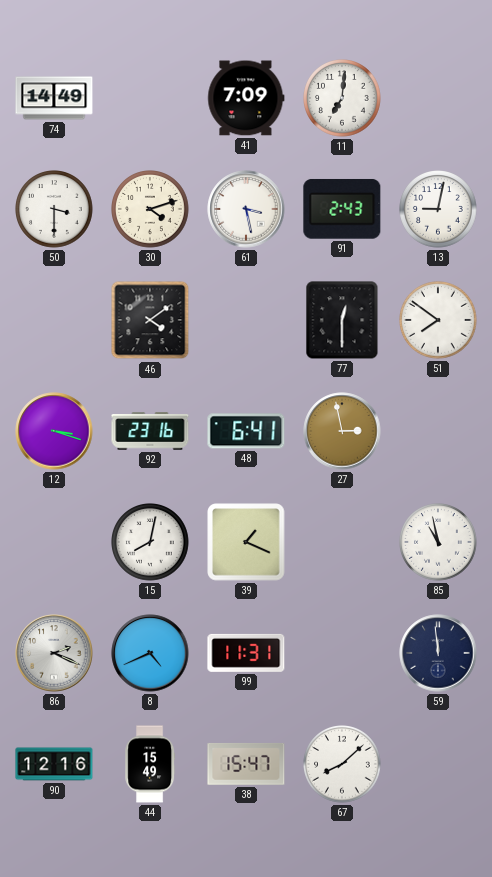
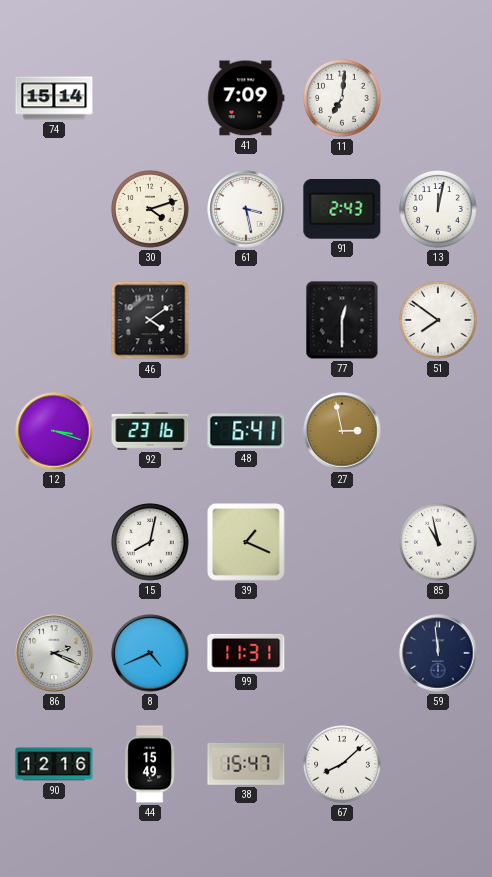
74: 14:49 -> 15:14 (54, 98)
50: 3:30 -> none (54, 209)
13: 9:02 -> 12:02 (438, 209)
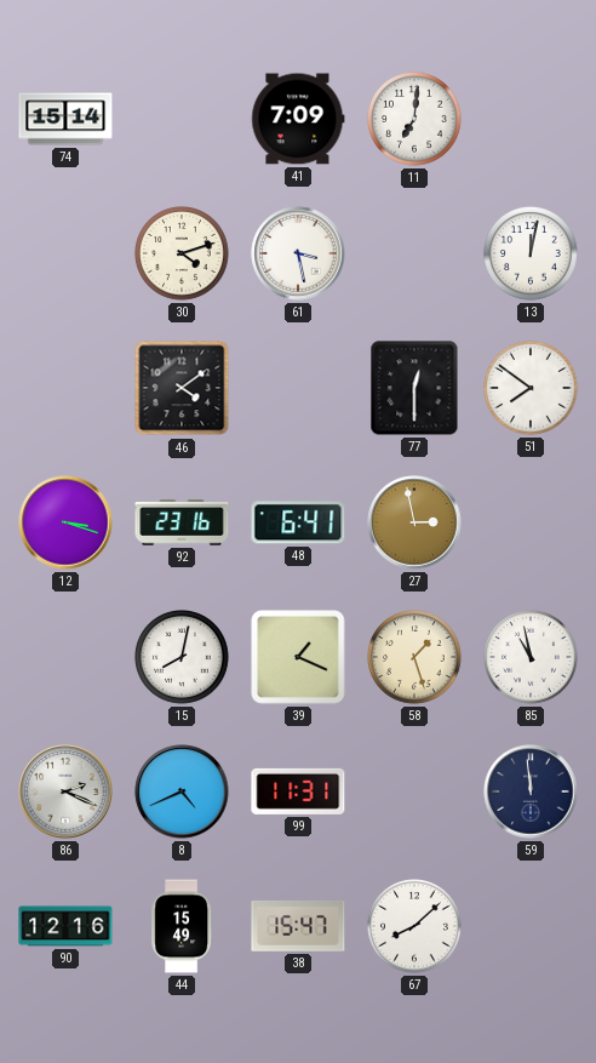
91: 2:43 -> none (342, 209)
58: none -> 1:27 (414, 657)
